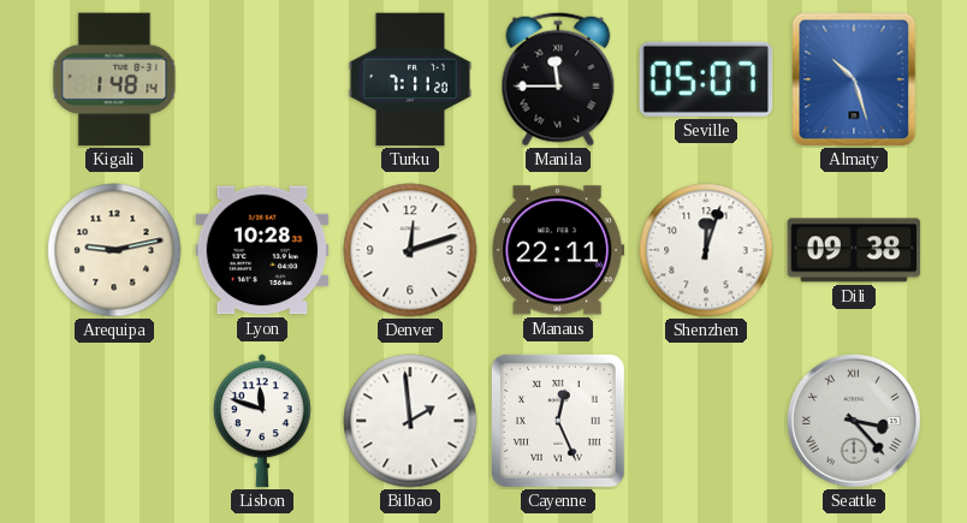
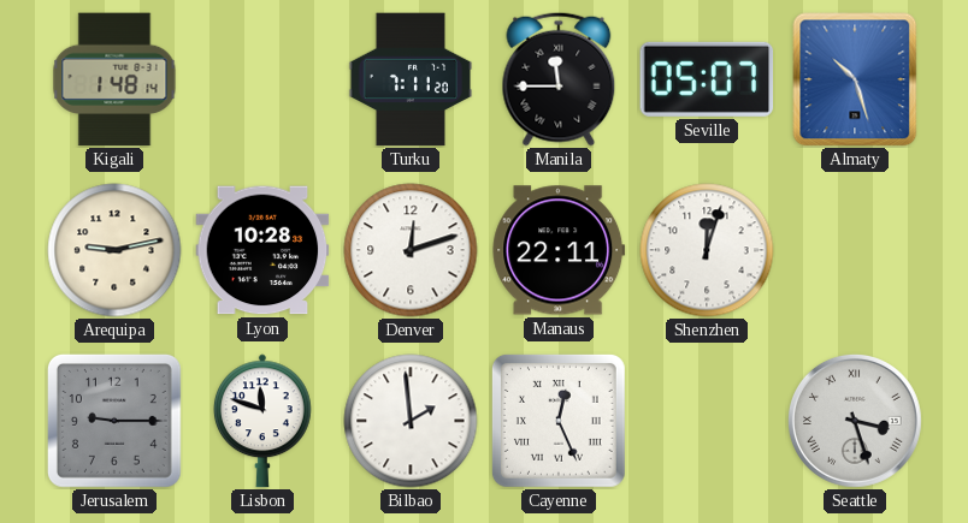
Dili: 09:38 -> none (854, 250)
Jerusalem: none -> 9:15 (114, 421)
Seattle: 3:23 -> 3:27 (855, 421)
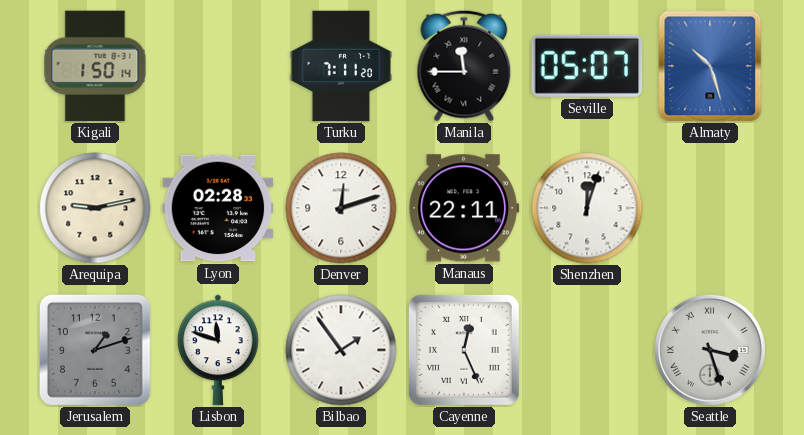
Kigali: 1:48 -> 1:50 (95, 66)
Lyon: 10:28 -> 02:28 (218, 208)
Jerusalem: 9:15 -> 1:12 (95, 350)
Bilbao: 1:59 -> 1:54 (341, 350)
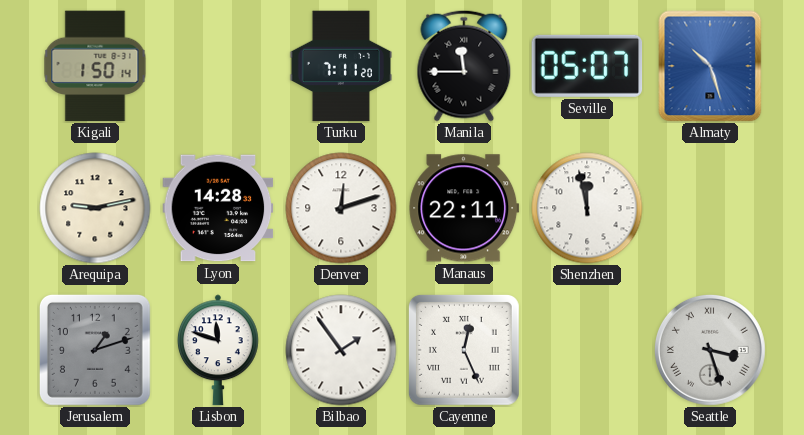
Lyon: 02:28 -> 14:28 (218, 208)
Shenzhen: 12:03 -> 11:58 (587, 208)
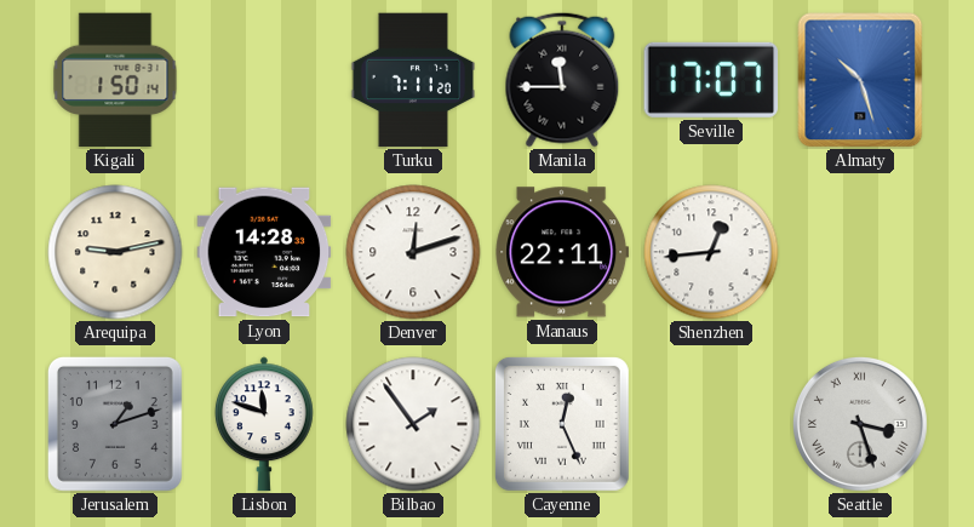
Seville: 05:07 -> 17:07 (711, 80)
Shenzhen: 11:58 -> 12:44 (711, 252)
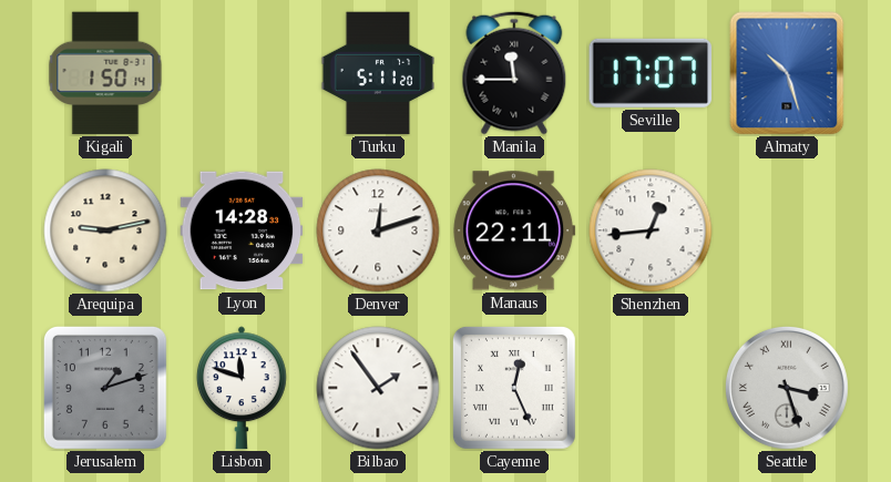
Turku: 7:11 -> 5:11 (378, 73)
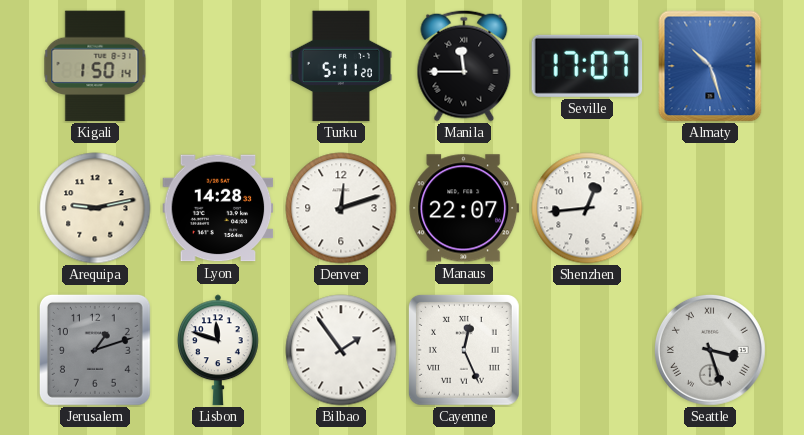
Manaus: 22:11 -> 22:07 (464, 208)
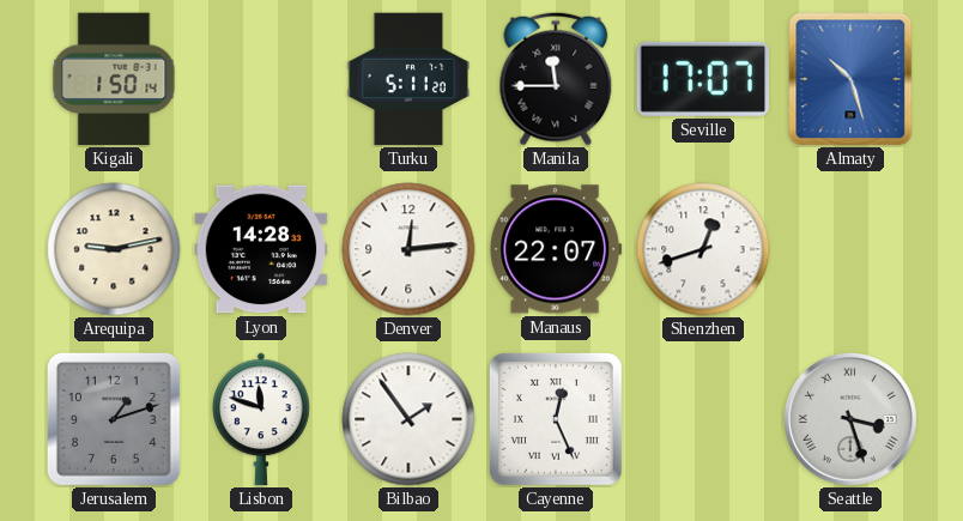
Denver: 12:12 -> 12:14 (408, 249)
Shenzhen: 12:44 -> 12:42 (703, 249)
